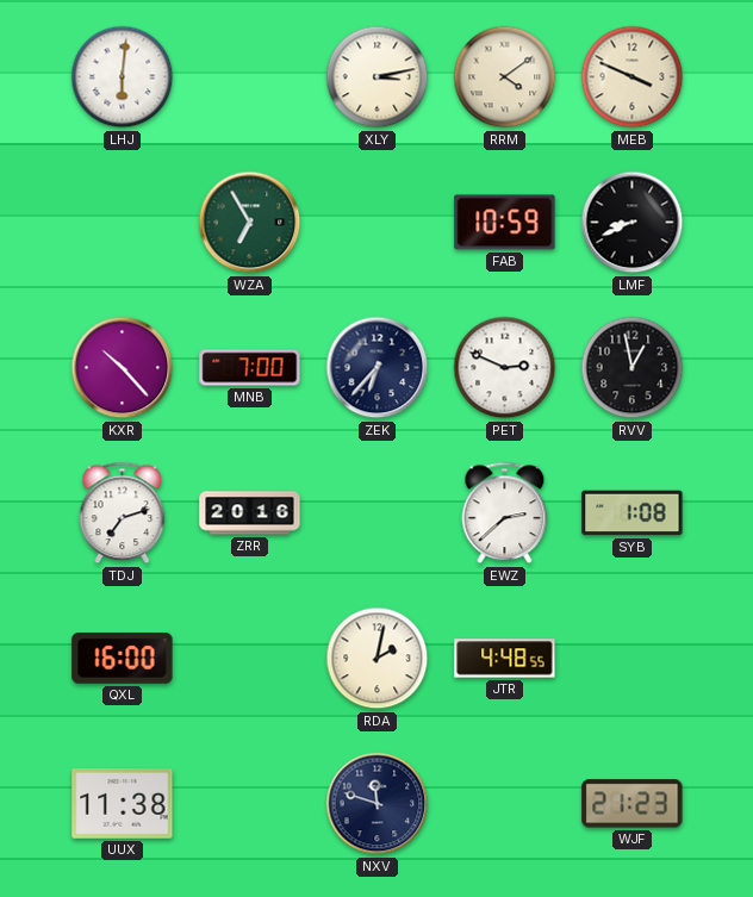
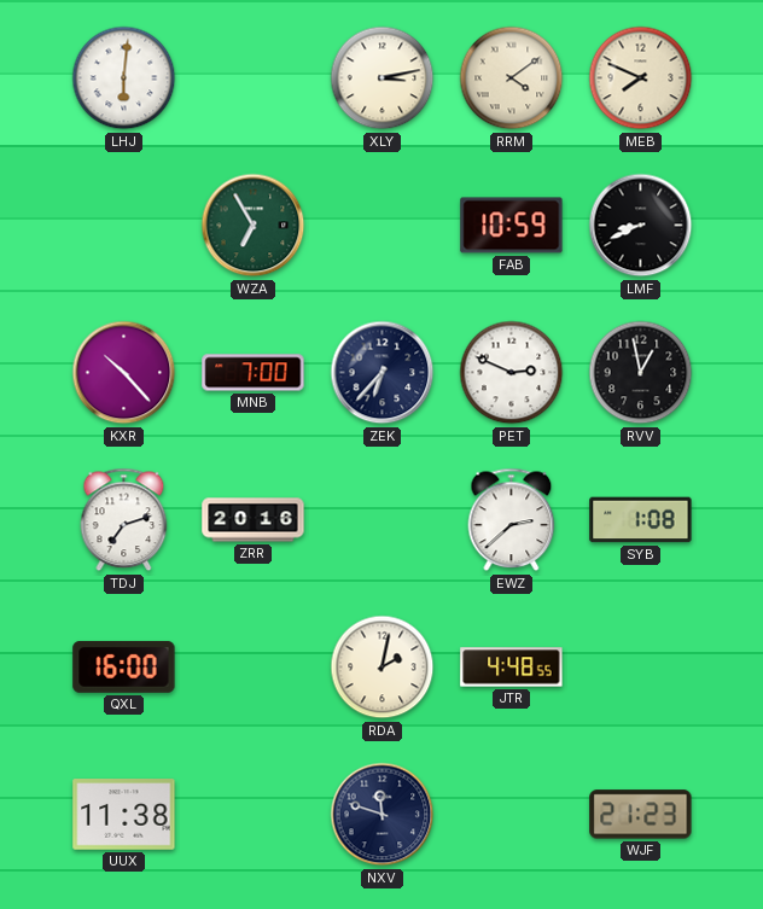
MEB: 3:49 -> 7:49 (641, 78)
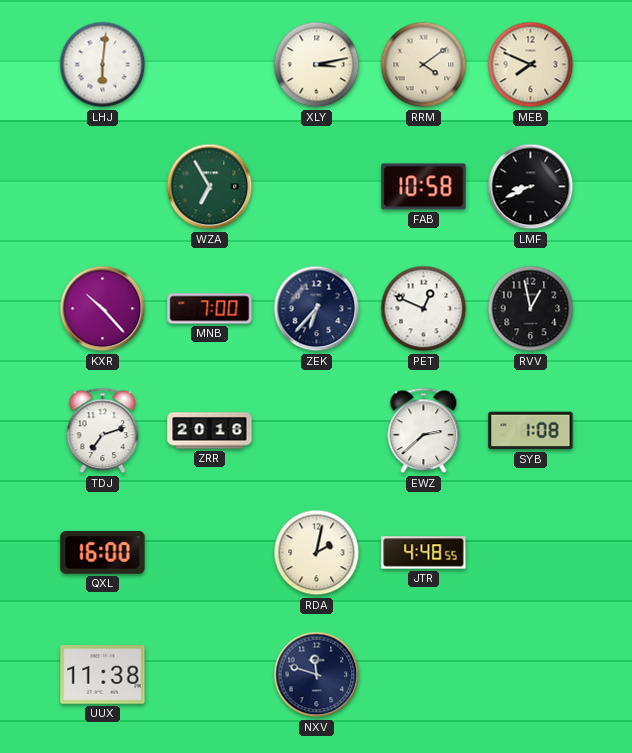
FAB: 10:59 -> 10:58 (424, 187)
PET: 2:49 -> 12:49 (424, 309)
WJF: 21:23 -> none (641, 815)
